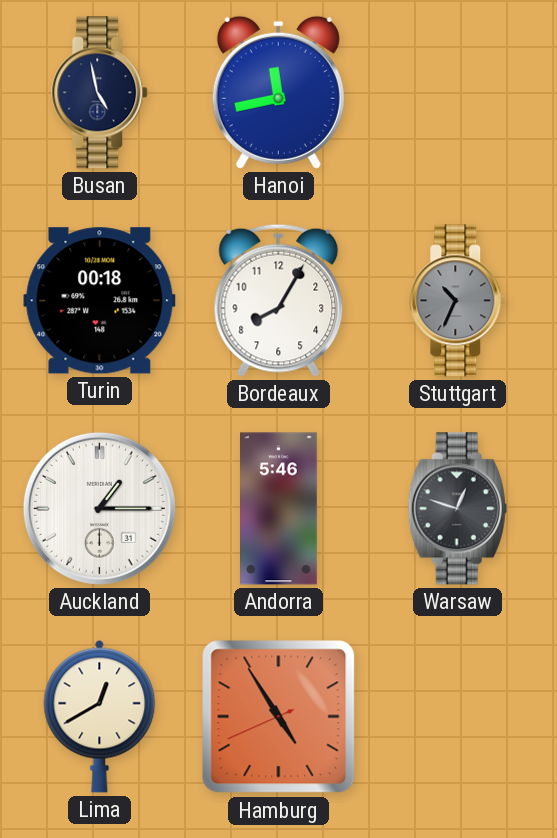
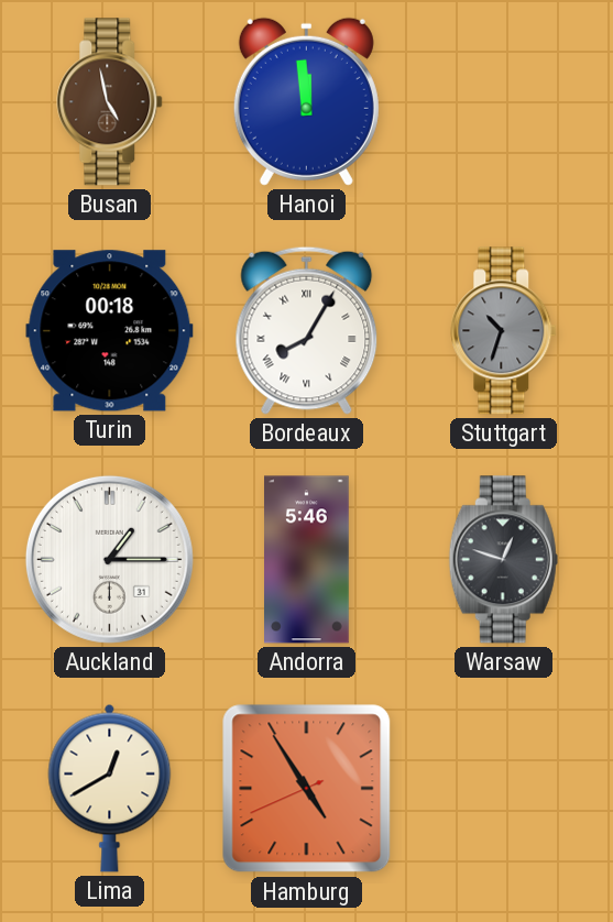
Busan dial: navy -> brown (110, 102)
Hanoi: 11:43 -> 11:59 (306, 101)
Bordeaux numerals: Arabic -> Roman (307, 330)
Stuttgart: 10:34 -> 10:33 (504, 331)
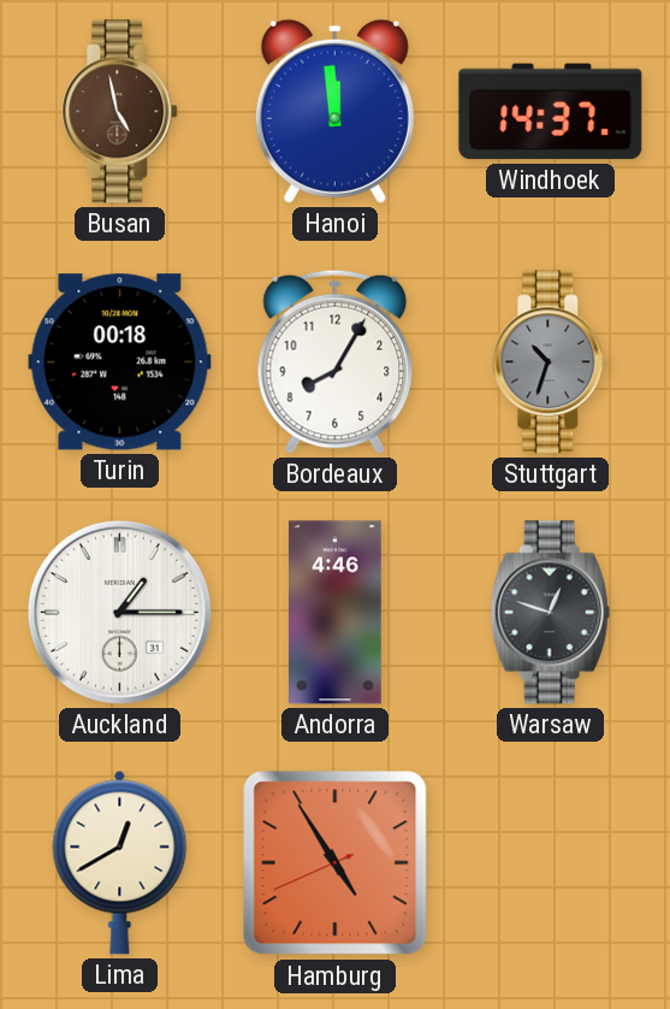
Windhoek: none -> 14:37 (551, 112)
Bordeaux numerals: Roman -> Arabic (336, 361)
Andorra: 5:46 -> 4:46 (336, 613)
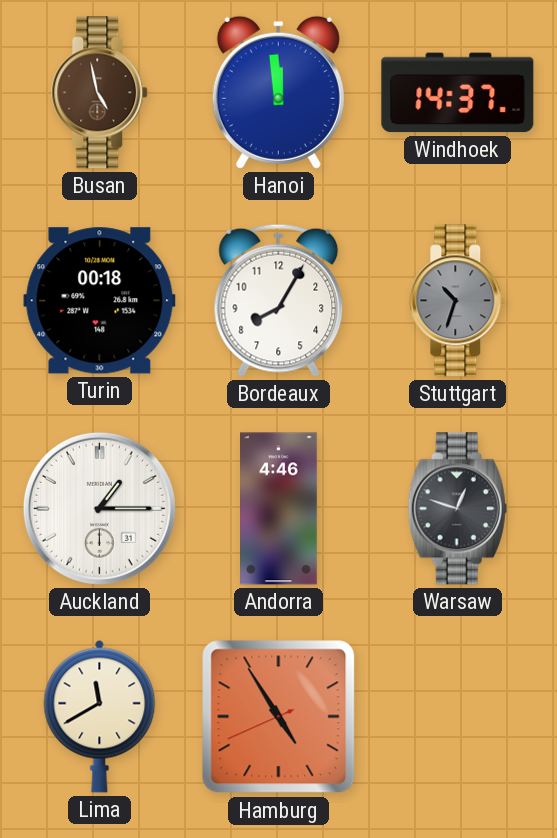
Lima: 12:40 -> 11:40 (100, 716)
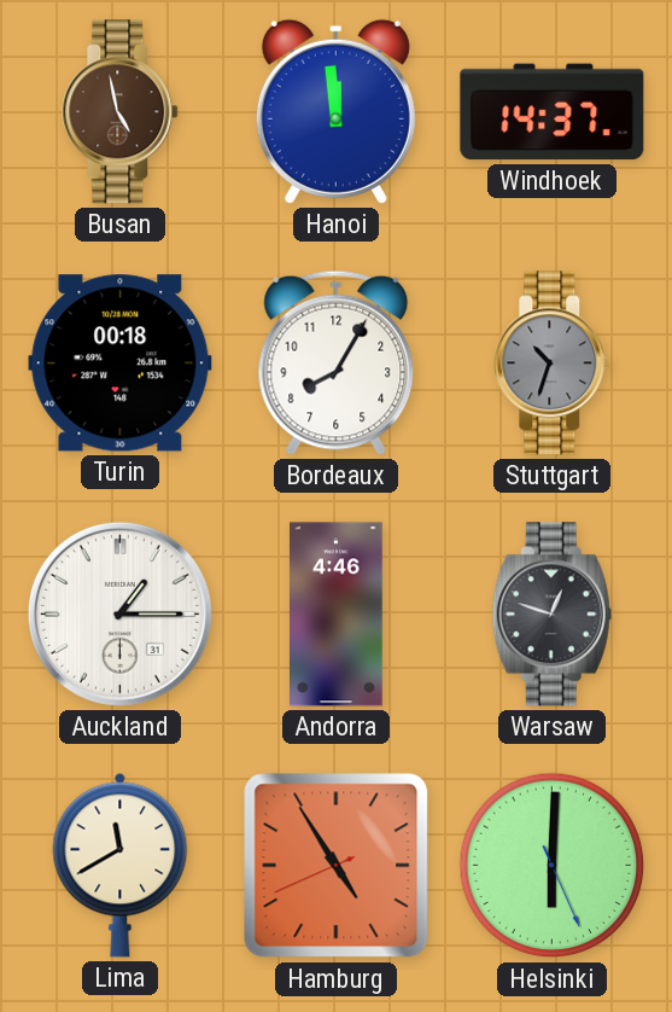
Helsinki: none -> 6:00 (553, 866)
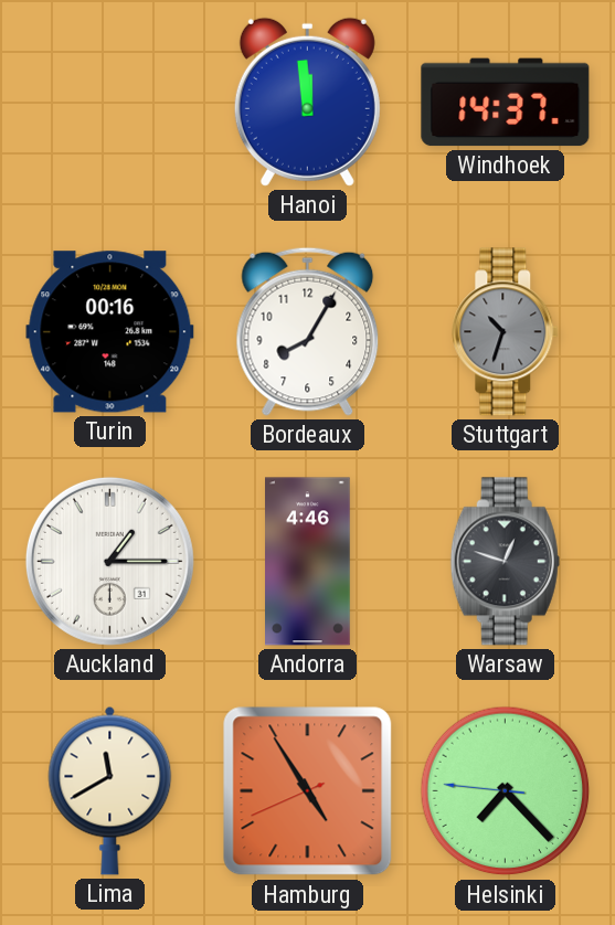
Busan: 4:58 -> none (121, 112)
Turin: 00:18 -> 00:16 (110, 332)
Helsinki: 6:00 -> 7:22 (506, 791)
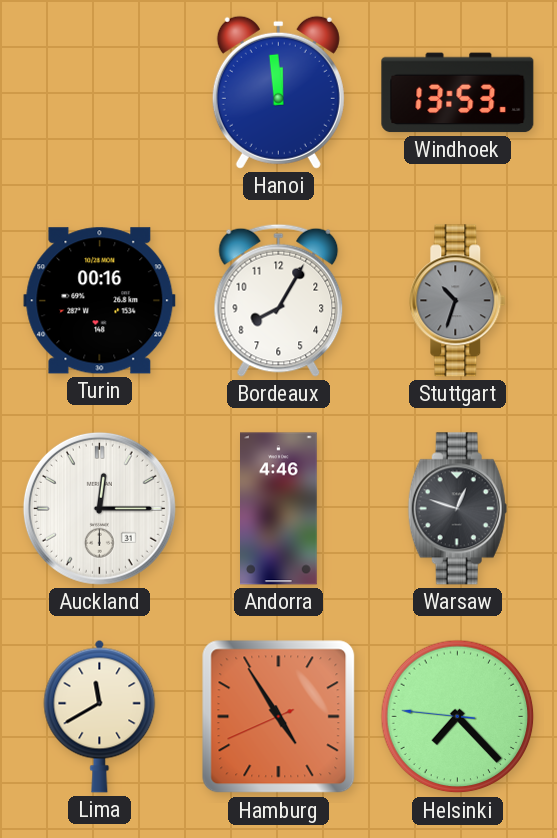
Windhoek: 14:37 -> 13:53 (458, 93)
Auckland: 1:15 -> 12:15 (99, 508)
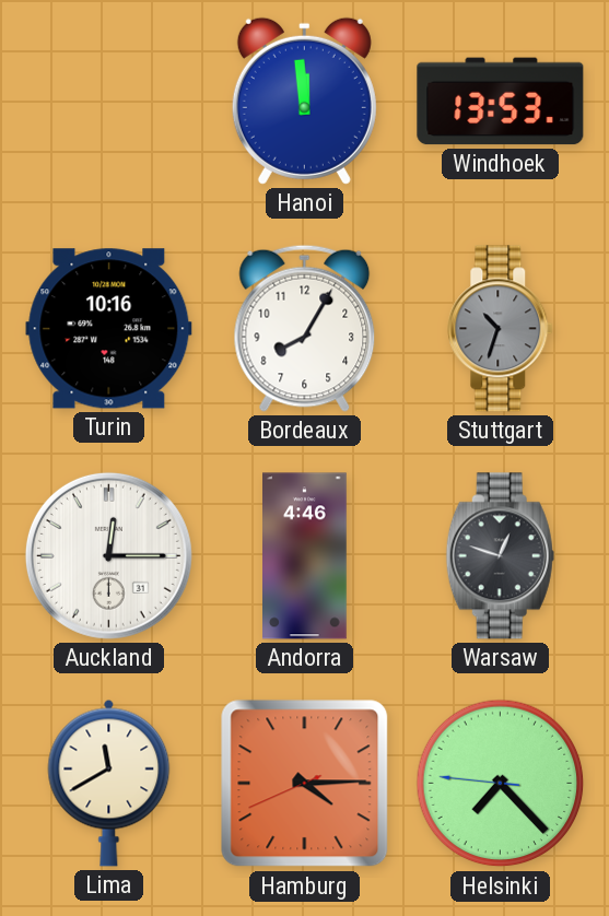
Turin: 00:16 -> 10:16 (109, 329)
Hamburg: 4:54 -> 4:14 (305, 784)
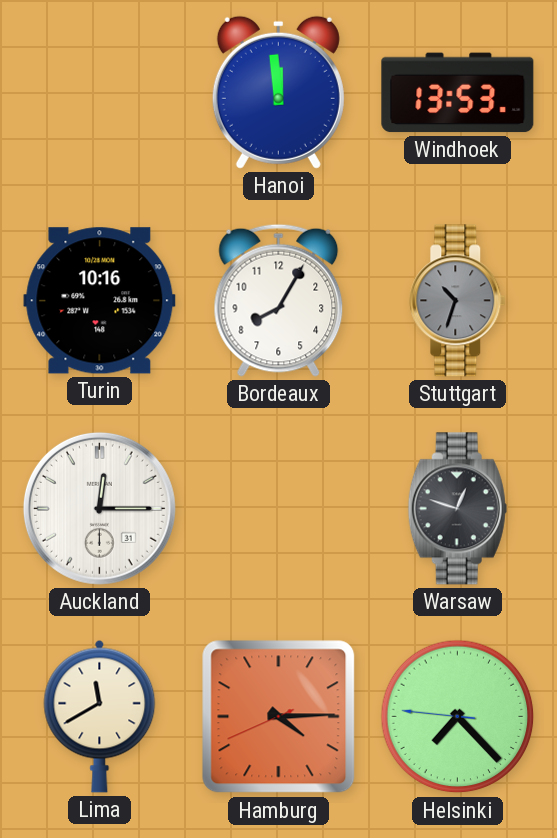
Andorra: 4:46 -> none (305, 556)
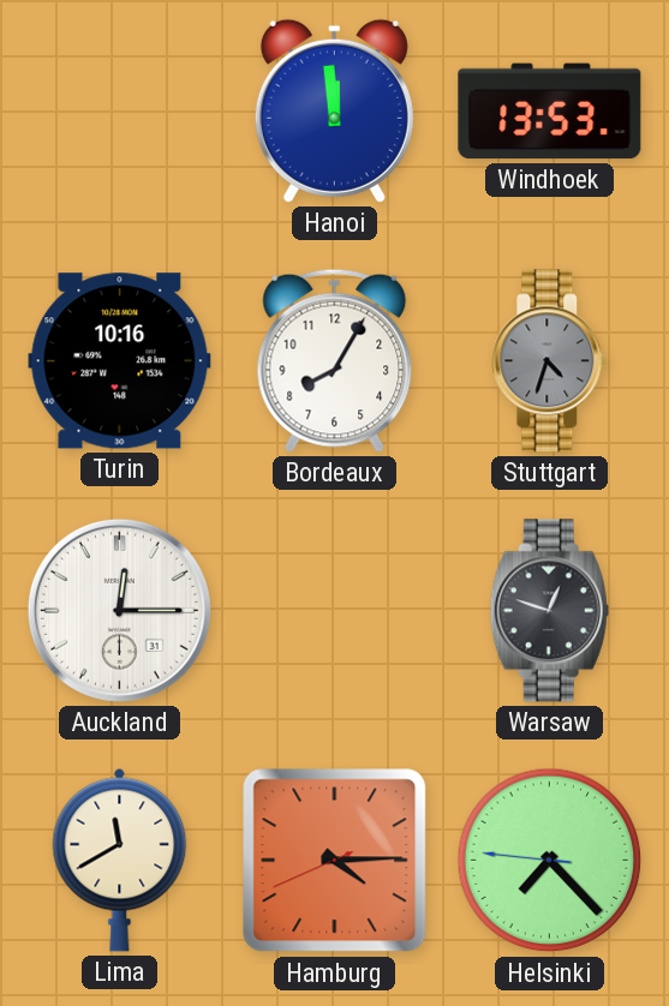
Stuttgart: 10:33 -> 4:33 (550, 361)
